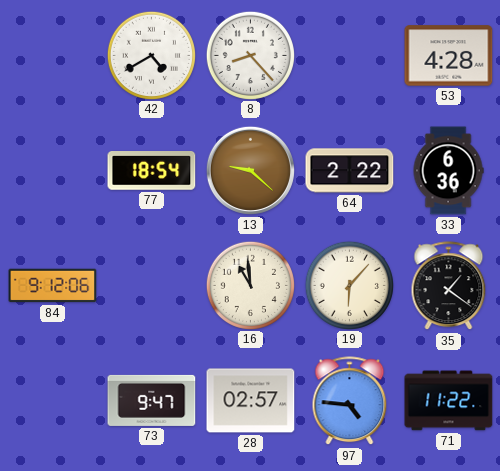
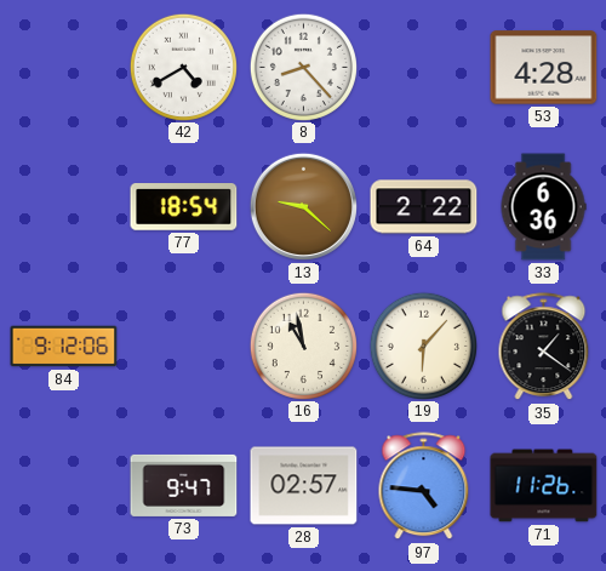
16: 10:59 -> 10:58 (303, 346)
71: 11:22 -> 11:26 (544, 486)
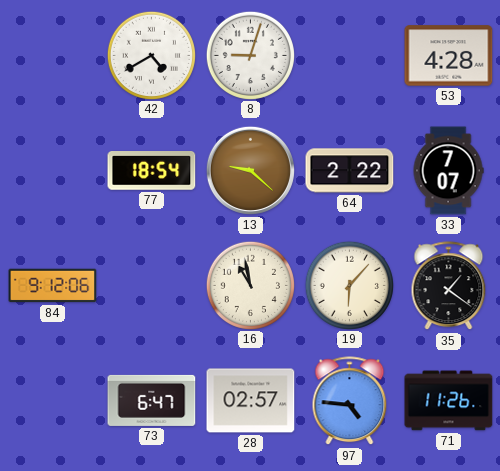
8: 8:23 -> 9:03 (250, 55)
33: 6:36 -> 7:07 (448, 171)
73: 9:47 -> 6:47 (152, 400)
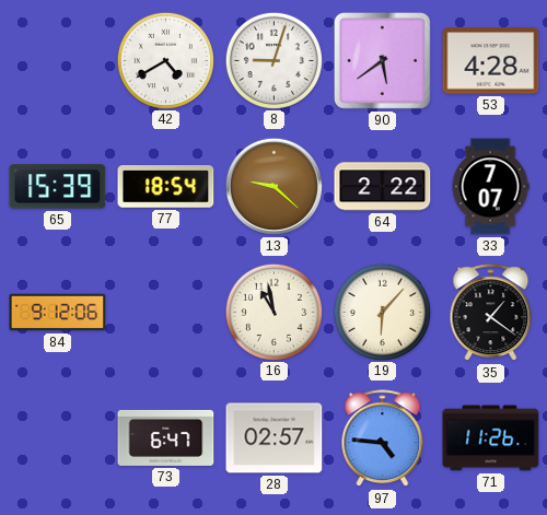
90: none -> 5:39 (382, 60)
65: none -> 15:39 (58, 187)
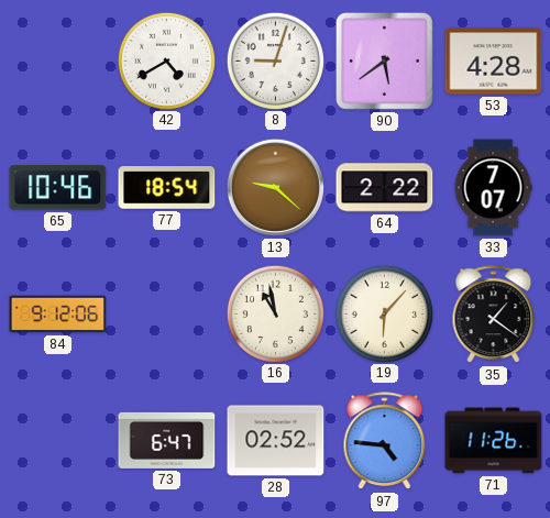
65: 15:39 -> 10:46 (58, 188)
28: 02:57 -> 02:52 (276, 441)
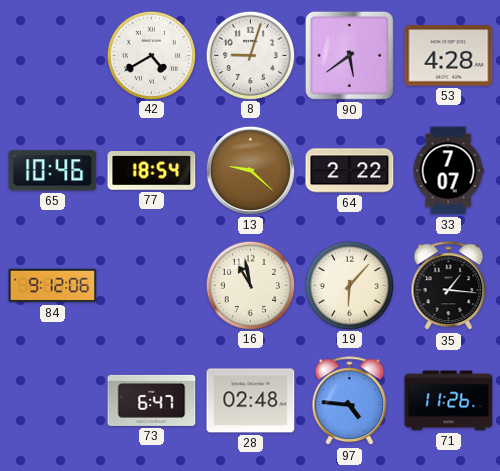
35: 1:21 -> 1:16 (449, 286)
28: 02:52 -> 02:48 (251, 401)
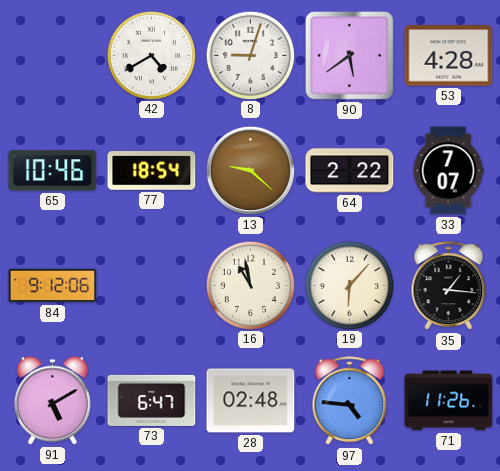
91: none -> 5:10 (52, 401)
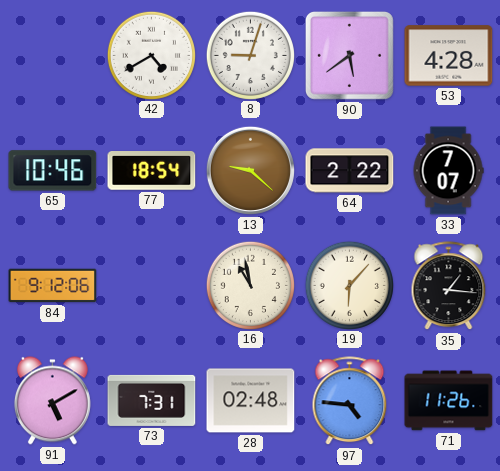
73: 6:47 -> 7:31 (152, 400)
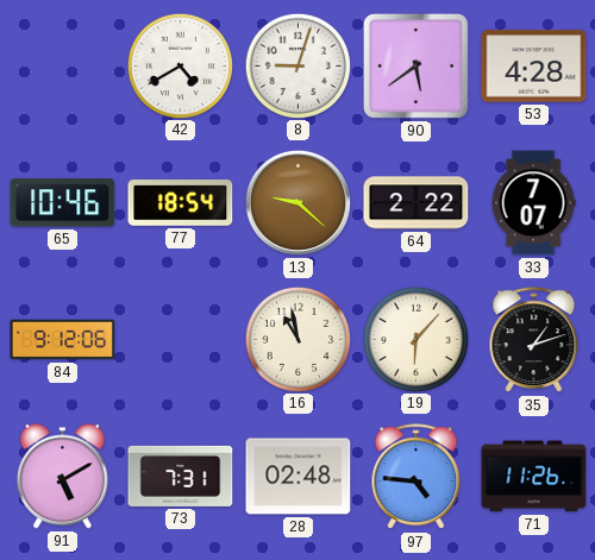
35: 1:16 -> 1:12 (534, 340)
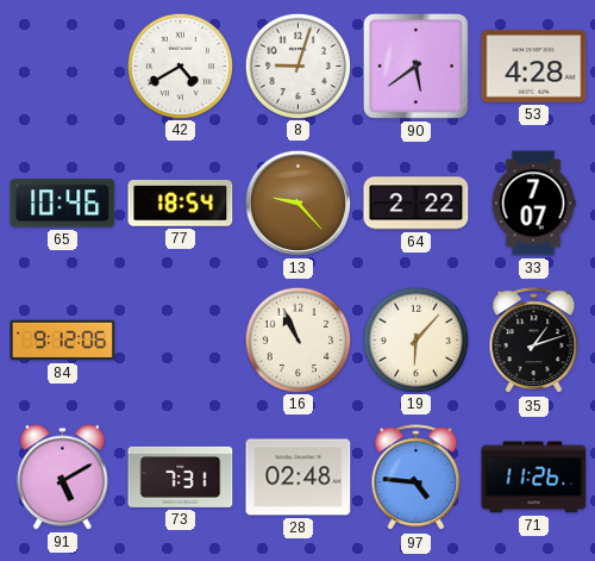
13: 9:22 -> 9:23 (297, 202)
16: 10:58 -> 10:56 (297, 339)
